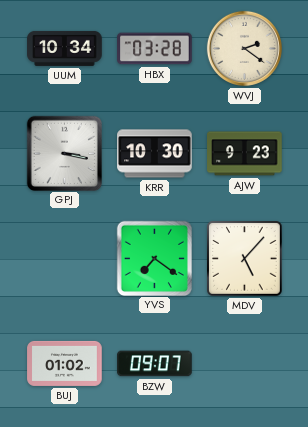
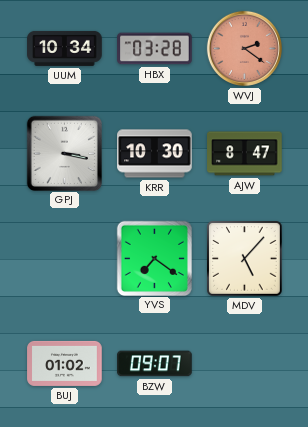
WVJ dial: cream -> salmon (244, 48)
AJW: 9:23 -> 8:47 (245, 154)
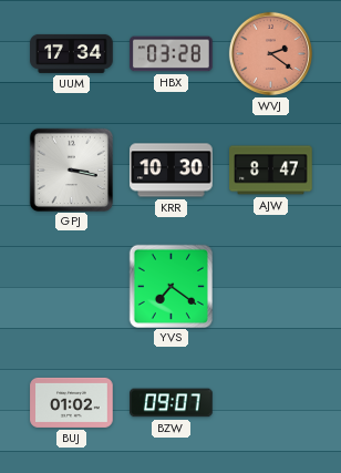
UUM: 10:34 -> 17:34 (72, 53)
MDV: 5:07 -> none (245, 259)
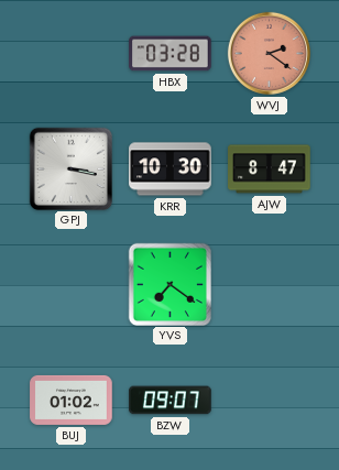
UUM: 17:34 -> none (72, 53)
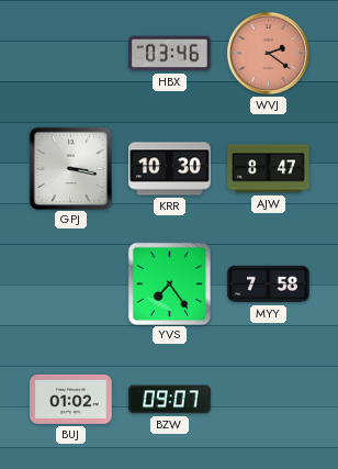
HBX: 03:28 -> 03:46 (170, 54)
YVS: 7:21 -> 7:24 (169, 283)
MYY: none -> 7:58 (269, 284)
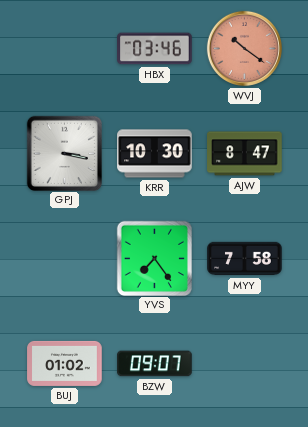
WVJ: 2:21 -> 10:21 (244, 48)
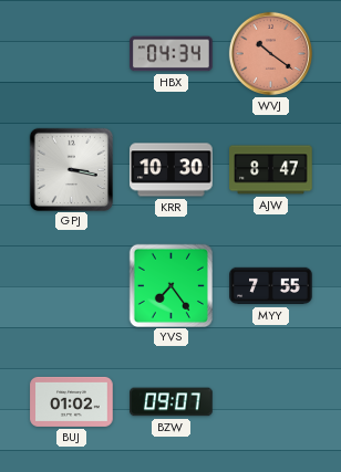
HBX: 03:46 -> 04:34 (172, 54)
MYY: 7:58 -> 7:55 (271, 286)
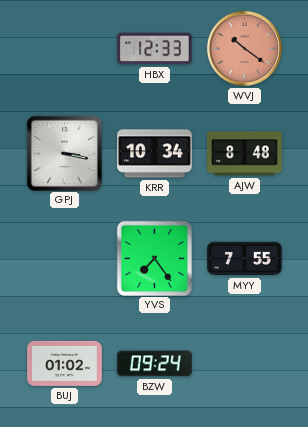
HBX: 04:34 -> 12:33 (155, 49)
KRR: 10:30 -> 10:34 (155, 154)
AJW: 8:47 -> 8:48 (245, 154)
BZW: 09:07 -> 09:24 (155, 364)
